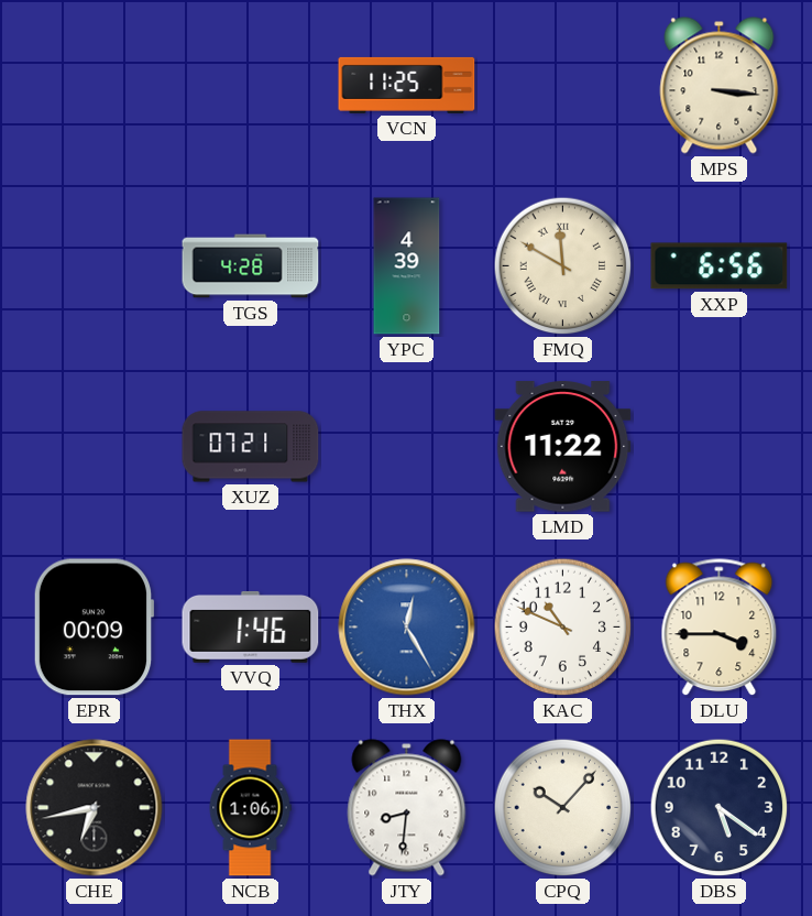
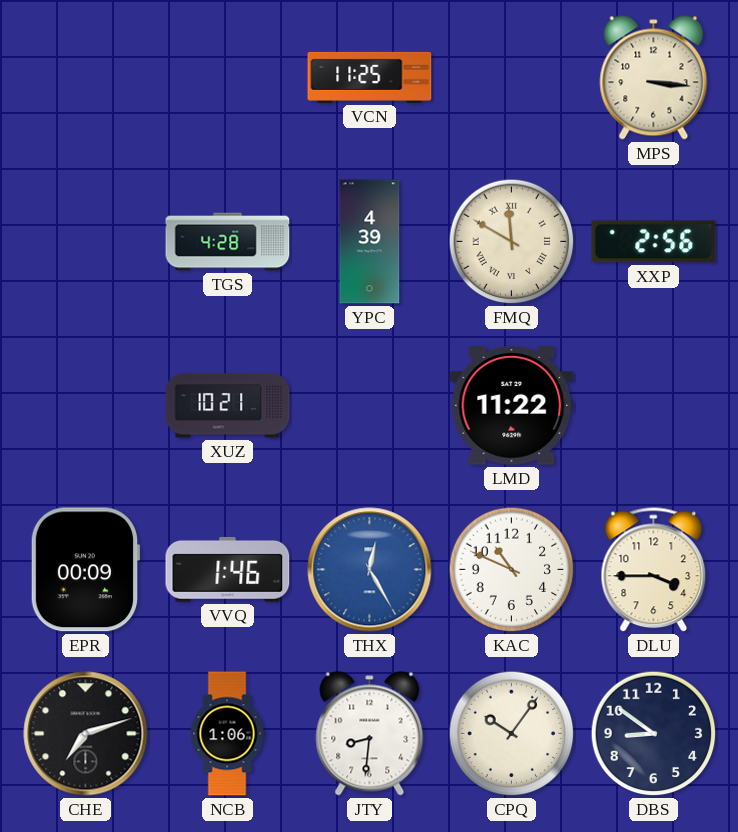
XXP: 6:56 -> 2:56 (654, 242)
XUZ: 07:21 -> 10:21 (228, 406)
CHE: 6:43 -> 7:12 (86, 734)
CPQ: 10:07 -> 10:06 (512, 734)
DBS: 5:21 -> 8:51 (654, 734)
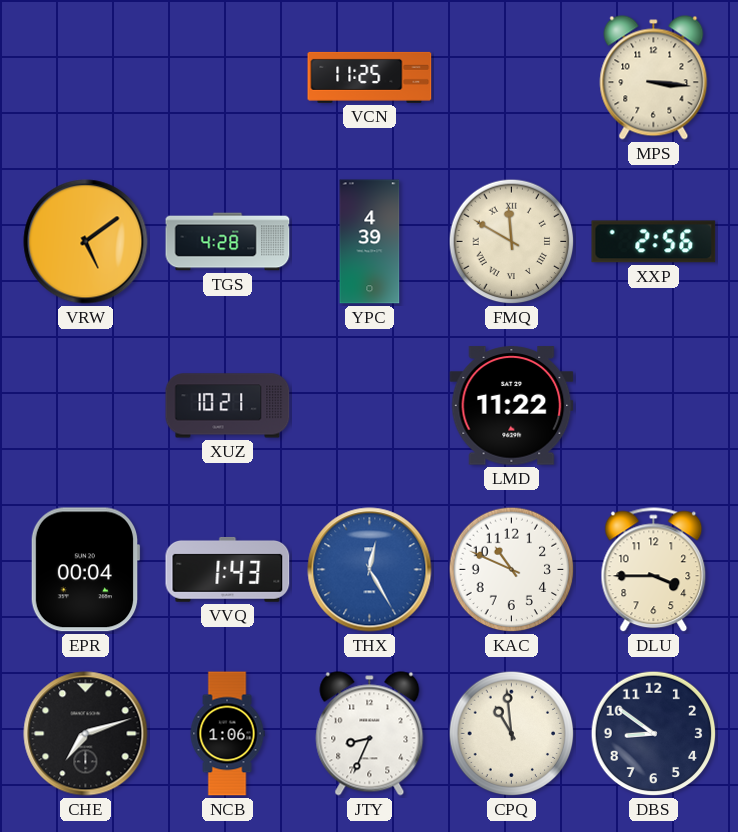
VRW: none -> 5:09 (86, 242)
EPR: 00:09 -> 00:04 (85, 570)
VVQ: 1:46 -> 1:43 (228, 569)
JTY: 8:31 -> 8:34 (370, 734)
CPQ: 10:06 -> 10:59 (512, 734)
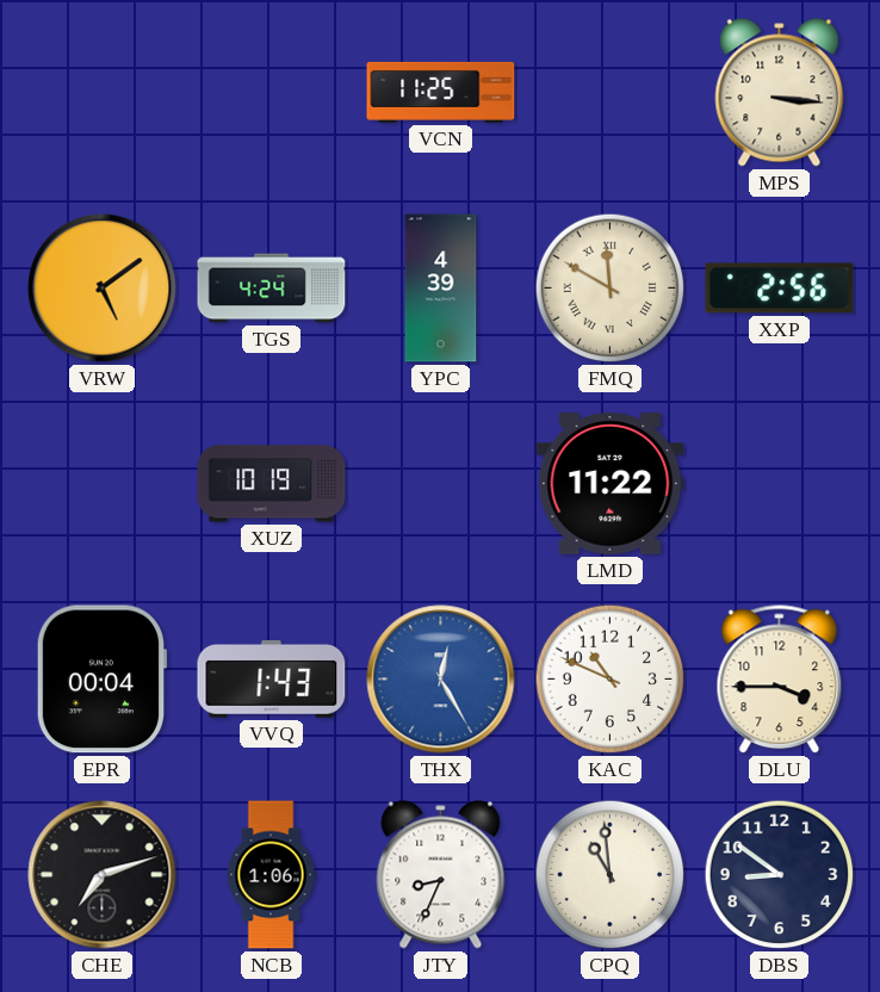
TGS: 4:28 -> 4:24 (272, 289)
XUZ: 10:21 -> 10:19 (272, 484)
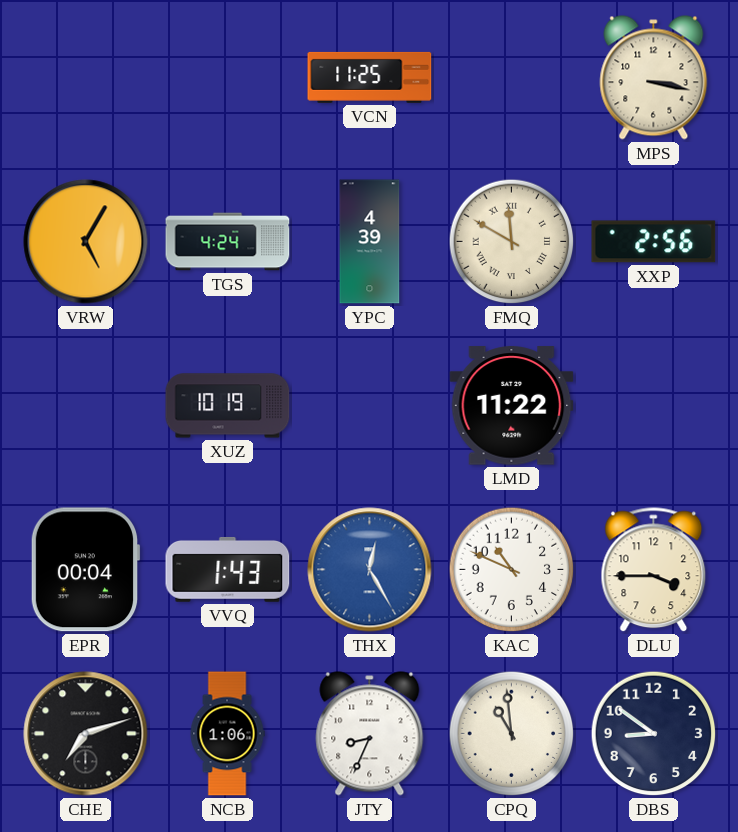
MPS: 3:16 -> 3:17 (654, 78)
VRW: 5:09 -> 5:05 (86, 242)
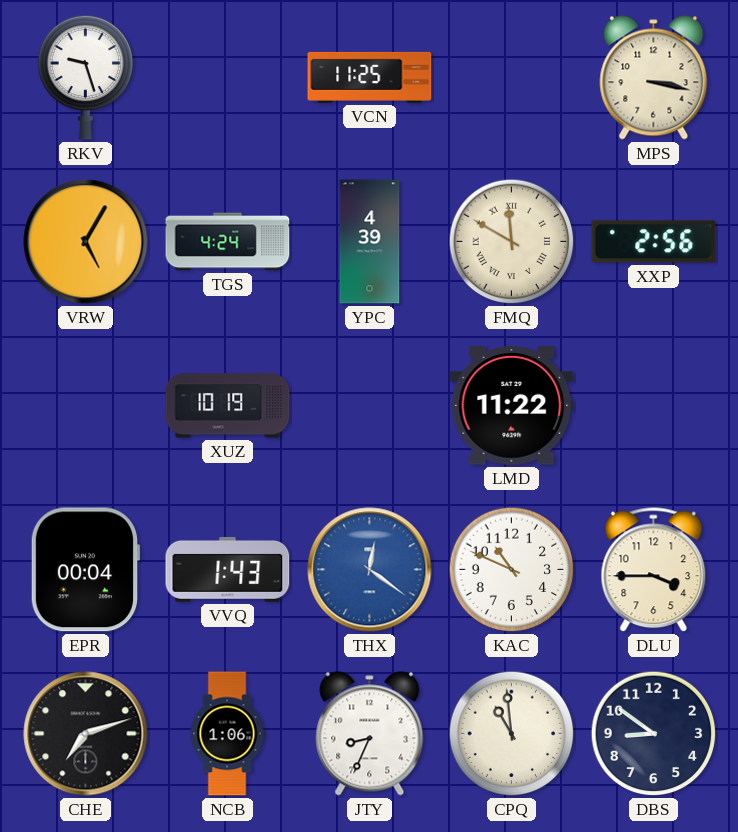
RKV: none -> 9:27 (86, 77)
THX: 12:25 -> 12:21 (370, 570)
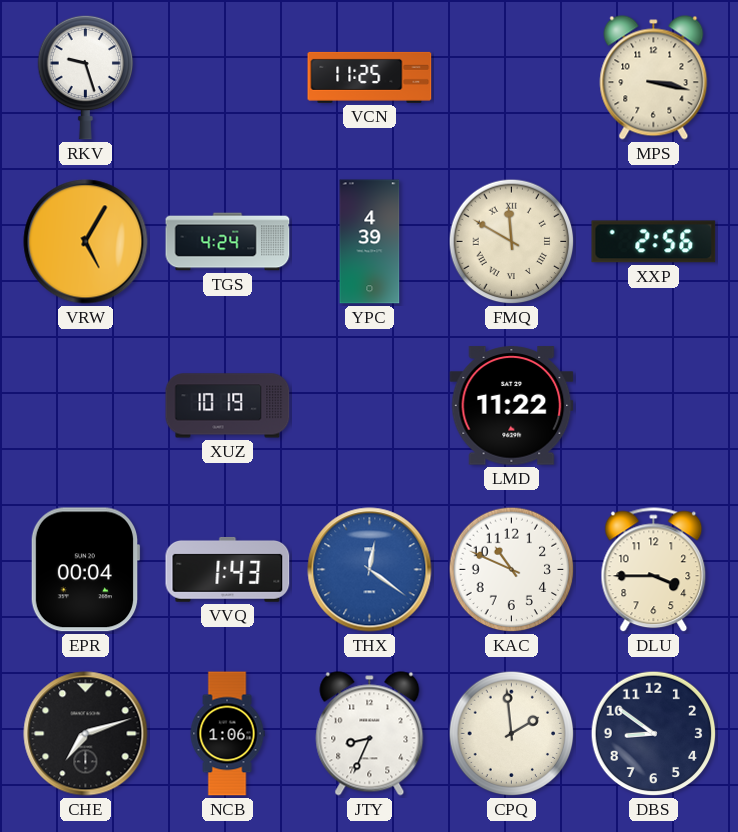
CPQ: 10:59 -> 1:59 (512, 734)
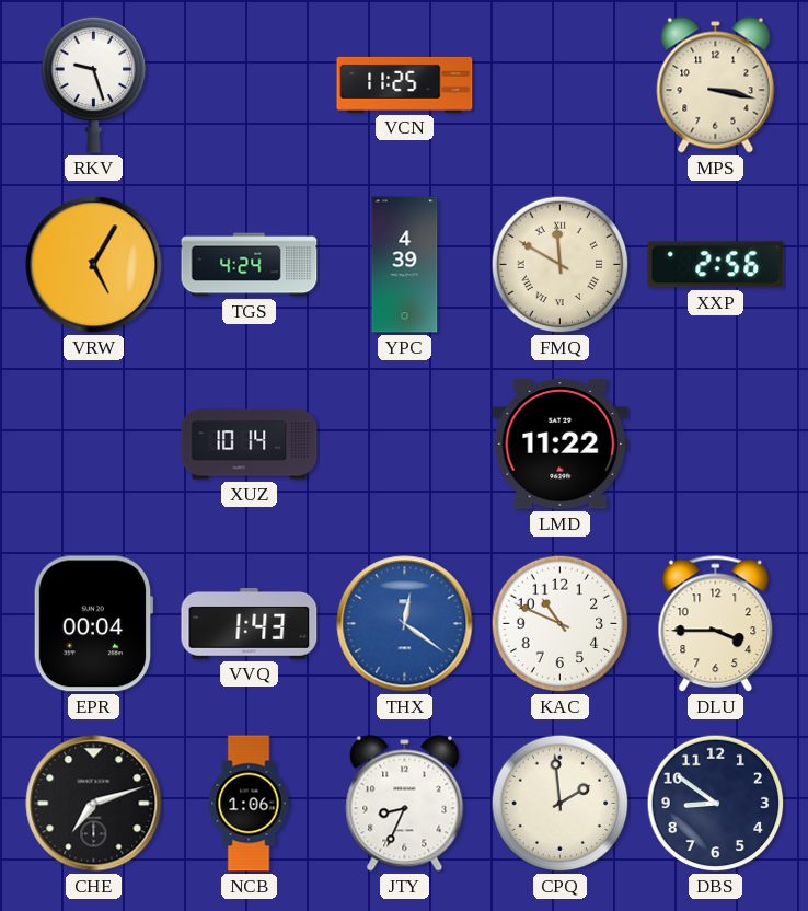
XUZ: 10:19 -> 10:14 (250, 445)
